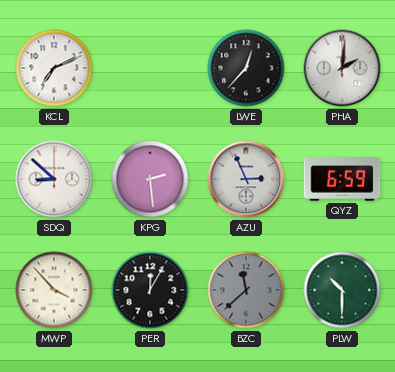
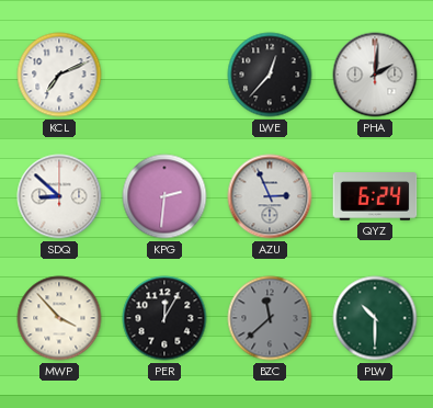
KPG: 2:29 -> 2:31 (164, 196)
QYZ: 6:59 -> 6:24 (375, 196)
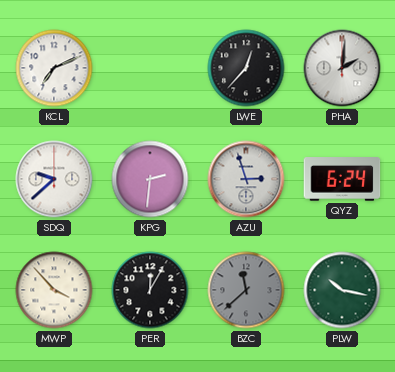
SDQ: 8:52 -> 9:38 (54, 179)
AZU: 2:56 -> 2:57 (246, 179)
PLW: 10:30 -> 10:17 (342, 290)
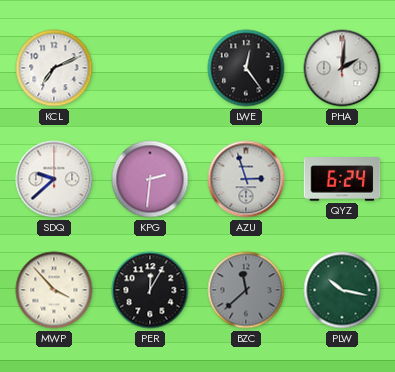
LWE: 12:37 -> 12:24 (246, 68)
